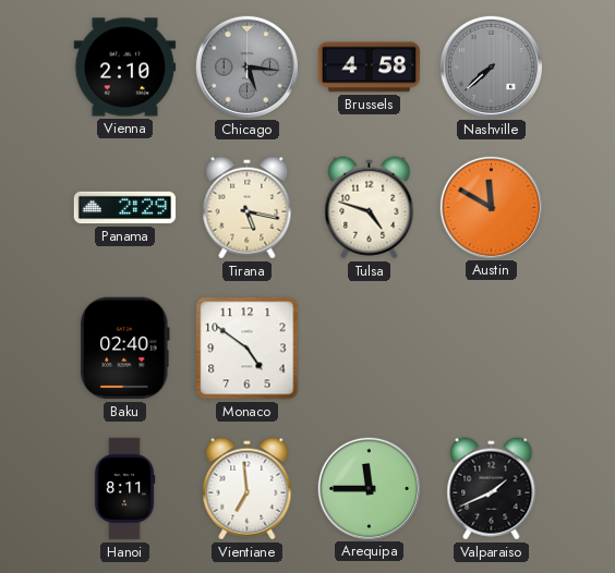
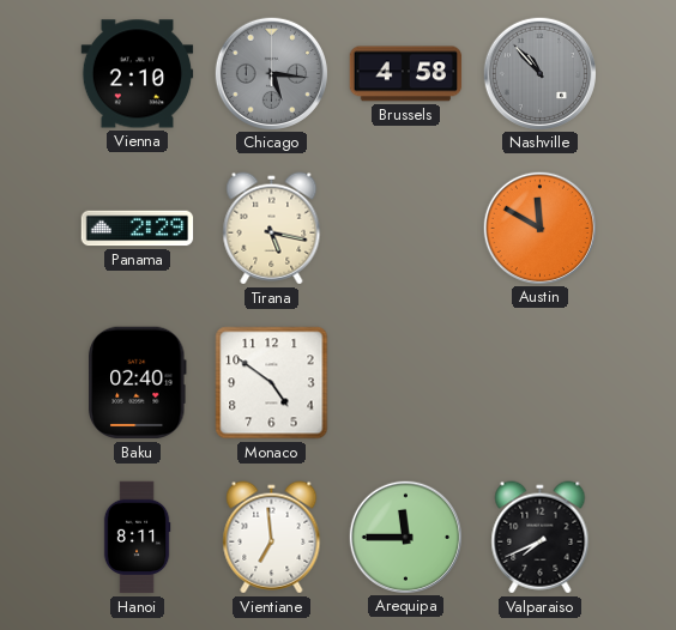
Nashville: 7:38 -> 10:53 (539, 73)
Tulsa: 4:48 -> none (370, 208)
Valparaiso: 1:41 -> 7:41 (541, 538)
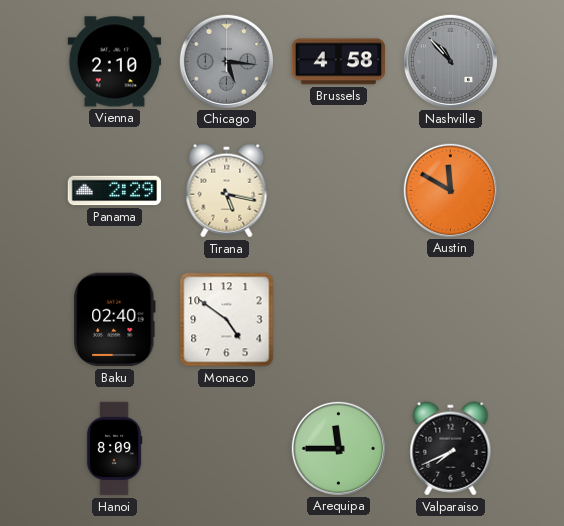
Hanoi: 8:11 -> 8:09 (114, 449)
Vientiane: 6:59 -> none (272, 538)
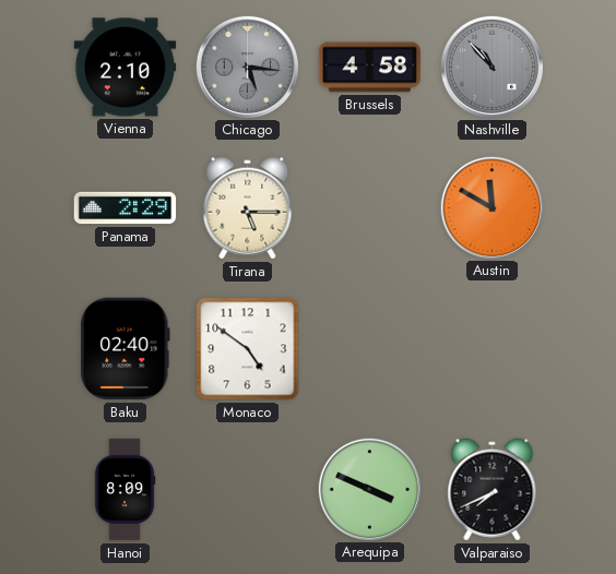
Tirana: 5:17 -> 5:15 (248, 208)
Arequipa: 11:45 -> 3:49 (369, 489)
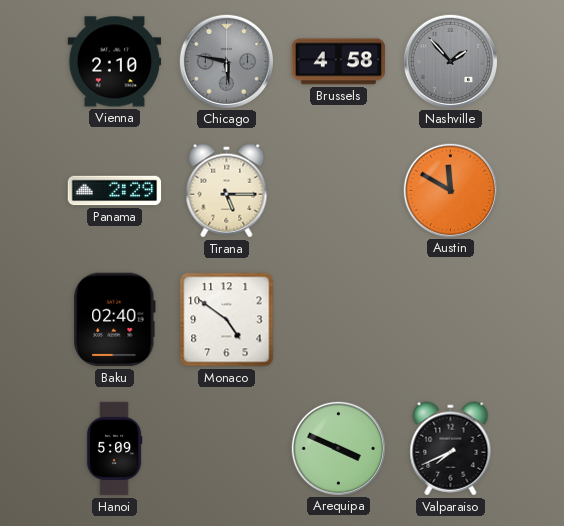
Chicago: 5:16 -> 5:47 (226, 61)
Nashville: 10:53 -> 1:53 (450, 61)
Hanoi: 8:09 -> 5:09 (114, 449)
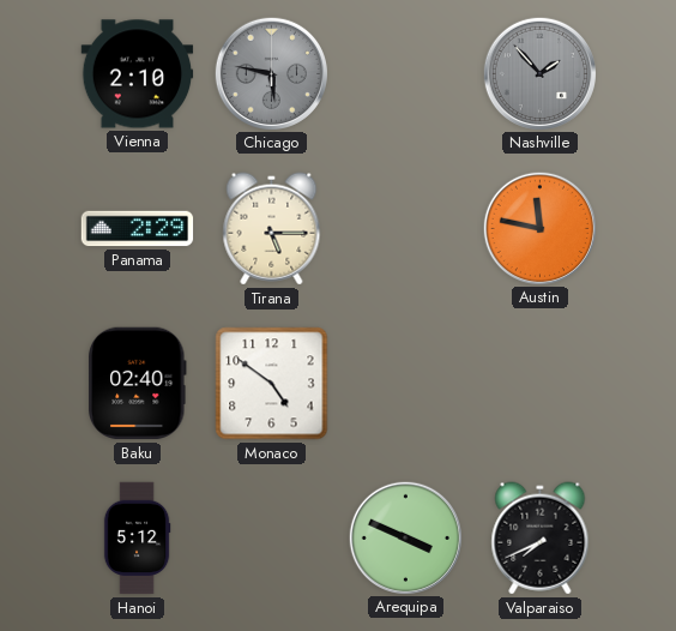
Brussels: 4:58 -> none (339, 62)
Austin: 11:50 -> 11:47 (539, 228)
Hanoi: 5:09 -> 5:12 (137, 539)
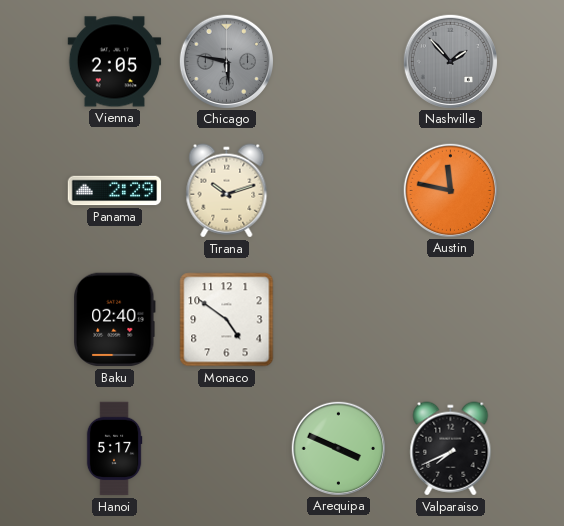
Vienna: 2:10 -> 2:05 (115, 62)
Tirana: 5:15 -> 10:12 (227, 191)
Hanoi: 5:12 -> 5:17 (114, 449)
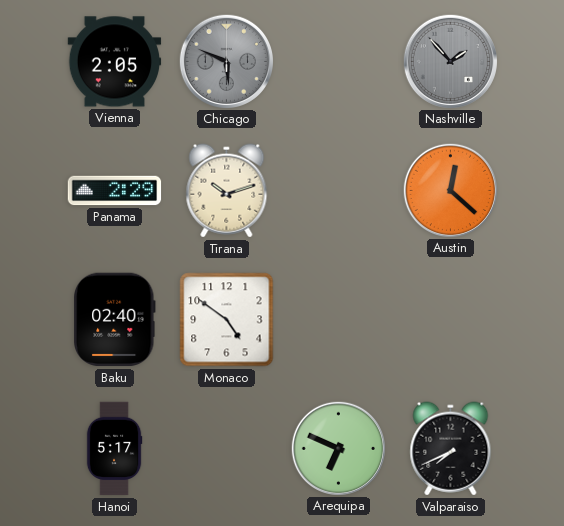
Chicago: 5:47 -> 5:49 (226, 61)
Austin: 11:47 -> 12:22 (450, 190)
Arequipa: 3:49 -> 6:49 (338, 448)
